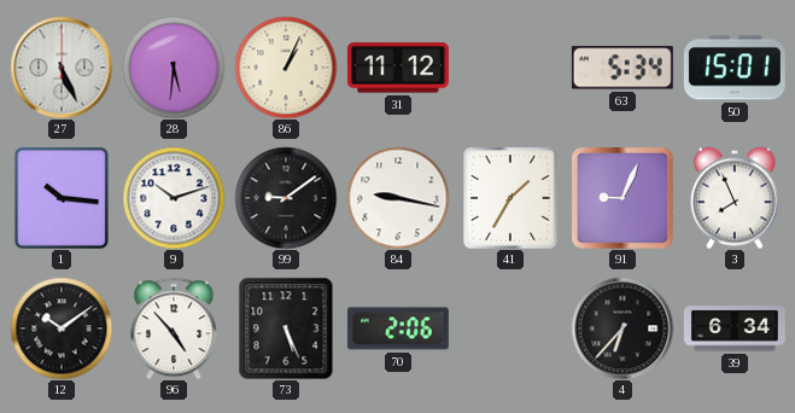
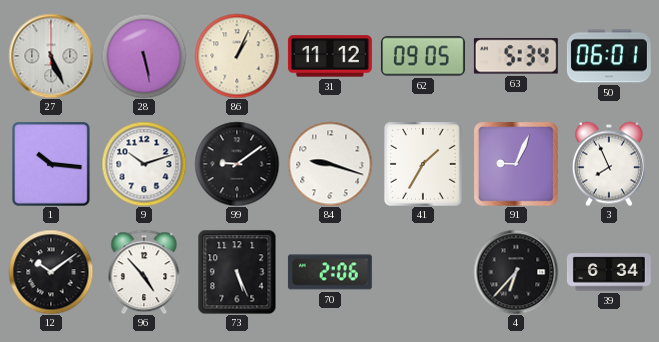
28: 5:31 -> 5:28 (144, 56)
62: none -> 09:05 (423, 56)
50: 15:01 -> 06:01 (609, 56)
84: 9:17 -> 9:18 (330, 164)
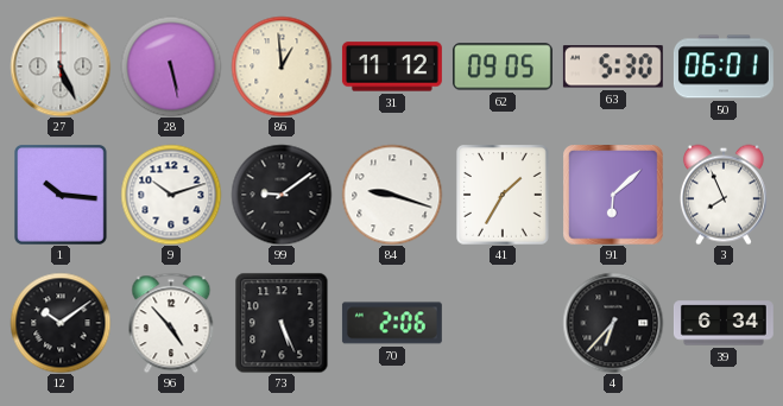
86: 1:04 -> 12:59 (282, 66)
63: 5:34 -> 5:30 (613, 66)
91: 9:04 -> 6:08 (613, 195)
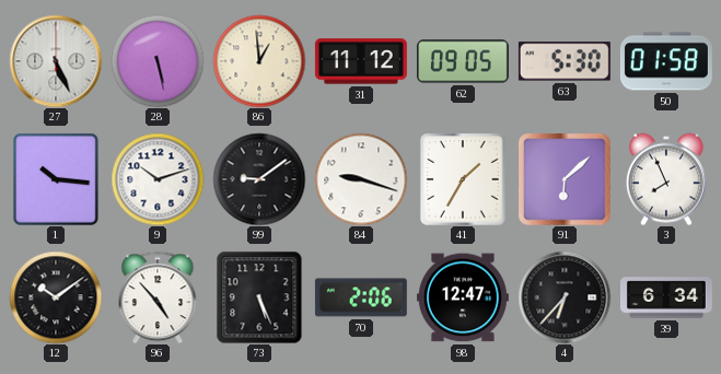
50: 06:01 -> 01:58 (666, 61)
98: none -> 12:47 (463, 297)
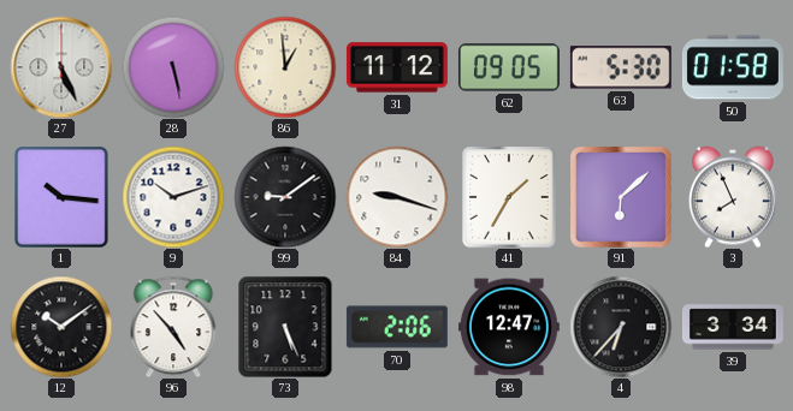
39: 6:34 -> 3:34 (733, 327)
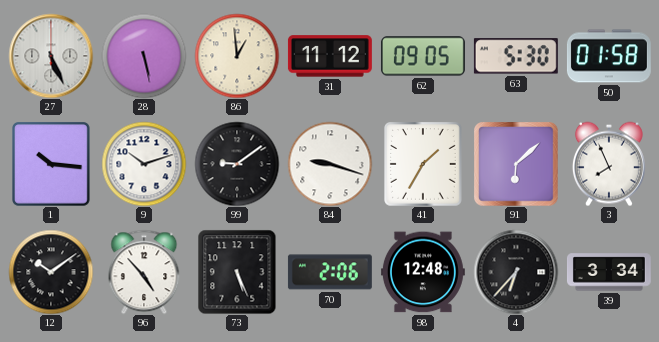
98: 12:47 -> 12:48 (423, 272)
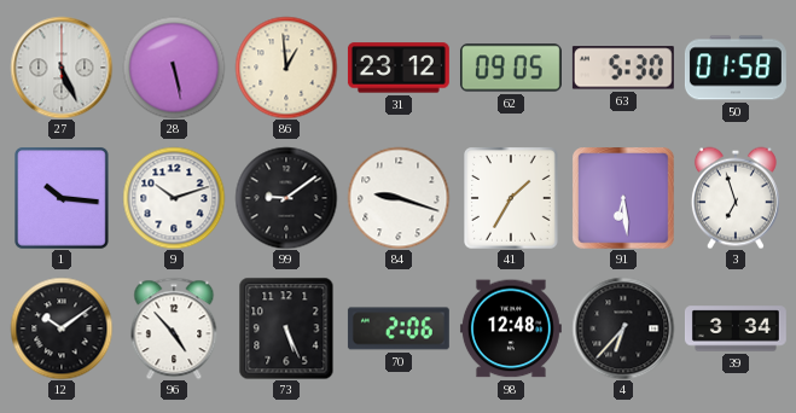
31: 11:12 -> 23:12 (399, 68)
91: 6:08 -> 6:29 (623, 198)
3: 7:56 -> 6:57 (736, 198)
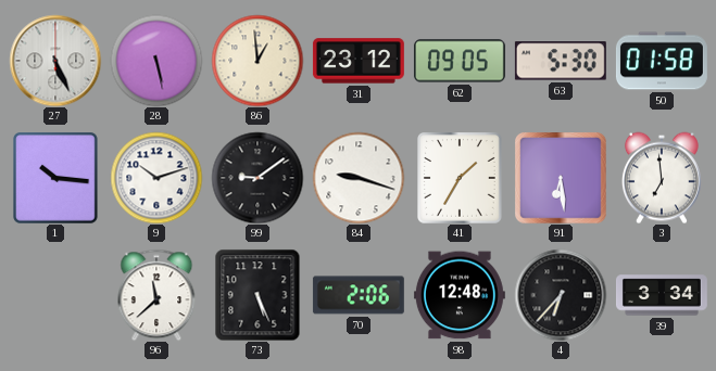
3: 6:57 -> 6:59 (662, 178)
12: 10:09 -> none (62, 328)
96: 4:53 -> 11:38 (156, 295)
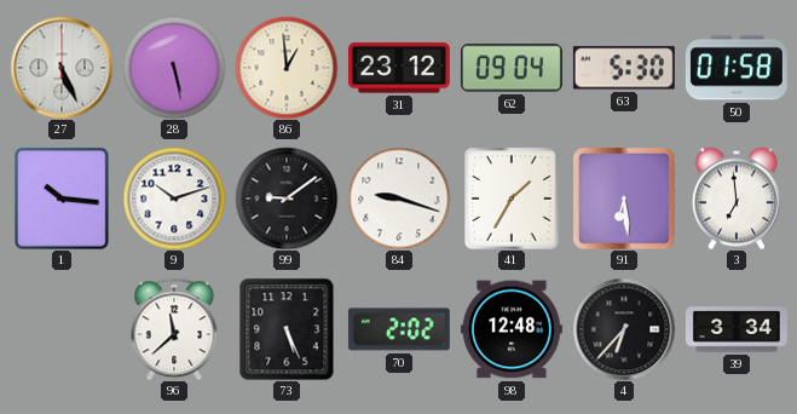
62: 09:05 -> 09:04 (512, 68)
70: 2:06 -> 2:02 (399, 329)
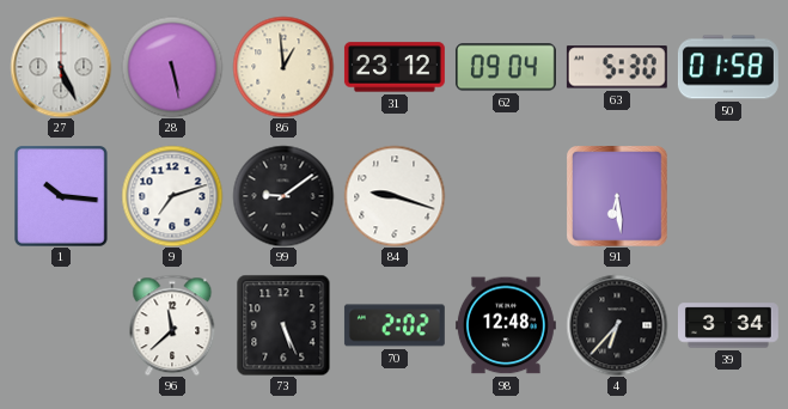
9: 10:12 -> 7:12 (172, 196)
41: 1:35 -> none (513, 199)
3: 6:59 -> none (737, 199)
